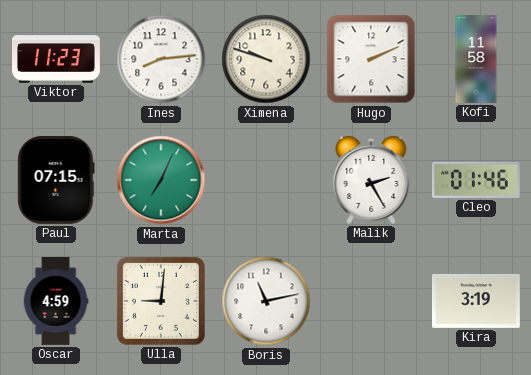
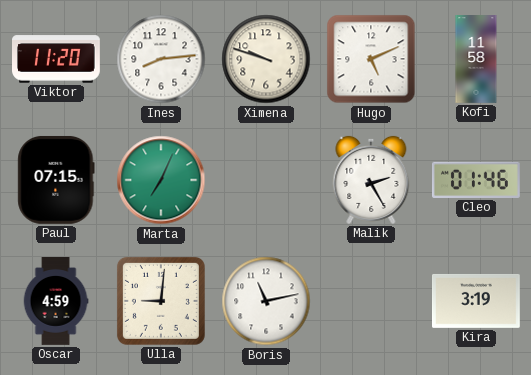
Viktor: 11:23 -> 11:20 (57, 59)
Hugo: 2:11 -> 5:11 (371, 59)
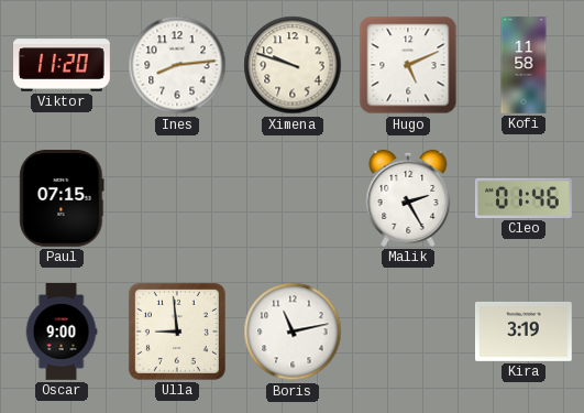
Marta: 7:04 -> none (161, 180)
Oscar: 4:59 -> 9:00 (62, 333)
Ulla: 9:01 -> 8:59 (177, 332)
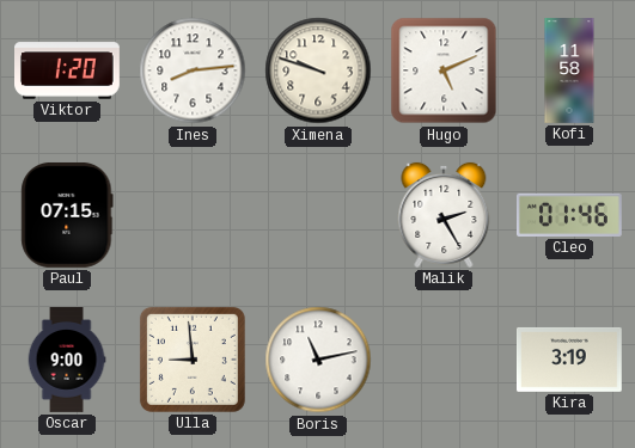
Viktor: 11:20 -> 1:20 (68, 70)
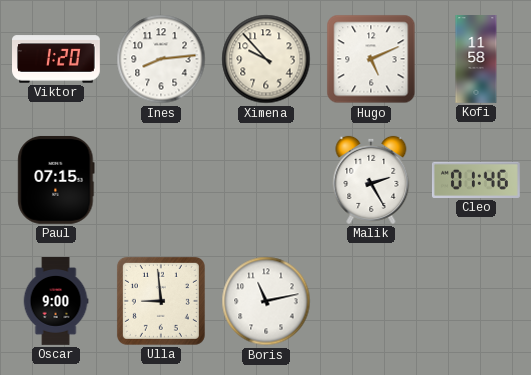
Ximena: 9:48 -> 9:53 (266, 59)
Kira: 3:19 -> none (570, 360)
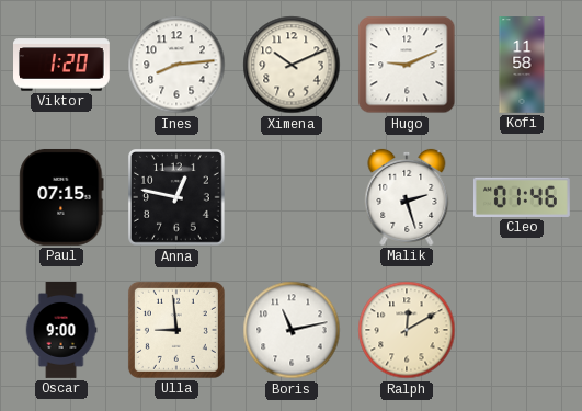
Ximena: 9:53 -> 10:11 (292, 65)
Hugo: 5:11 -> 9:11 (407, 65)
Anna: none -> 12:47 (178, 198)
Malik: 2:25 -> 2:27 (407, 197)
Ralph: none -> 12:10 (407, 330)
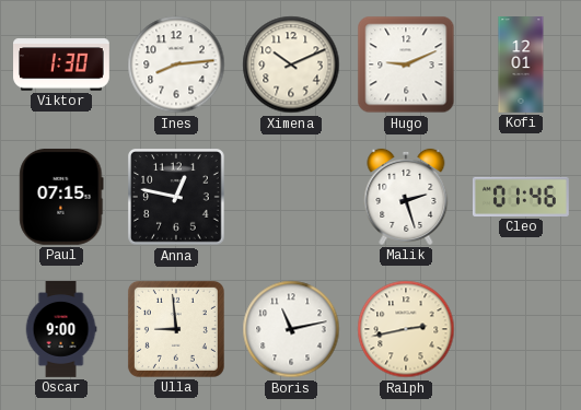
Viktor: 1:20 -> 1:30 (62, 65)
Kofi: 11:58 -> 12:01 (521, 65)
Ralph: 12:10 -> 2:43 (406, 329)
